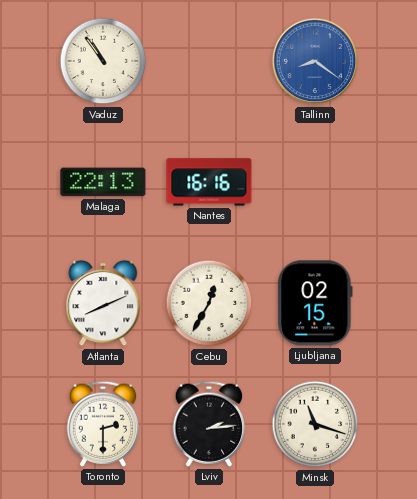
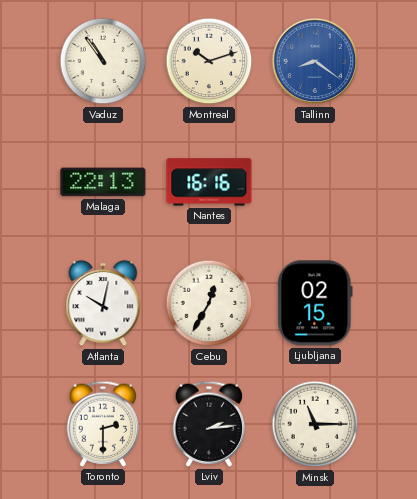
Montreal: none -> 10:12 (209, 61)
Atlanta: 8:11 -> 10:02 (103, 303)
Minsk: 11:18 -> 11:15 (315, 424)
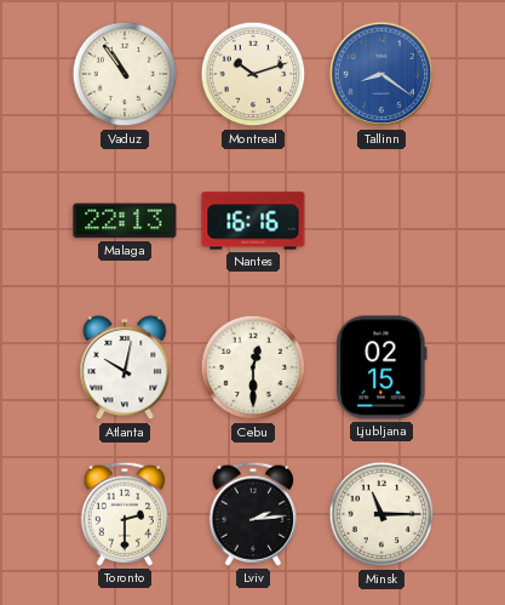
Cebu: 12:35 -> 12:30 (253, 367)
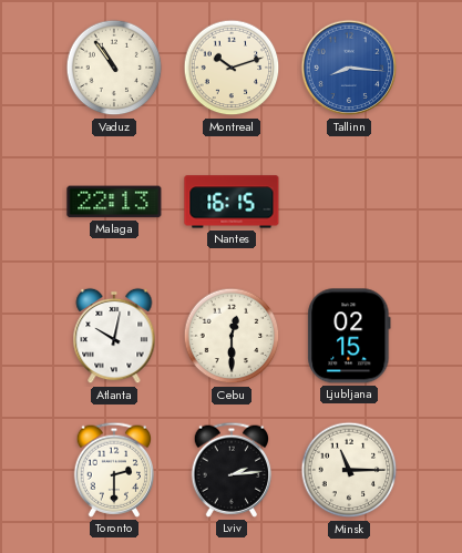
Tallinn: 8:21 -> 8:16 (349, 68)
Nantes: 16:16 -> 16:15 (232, 202)
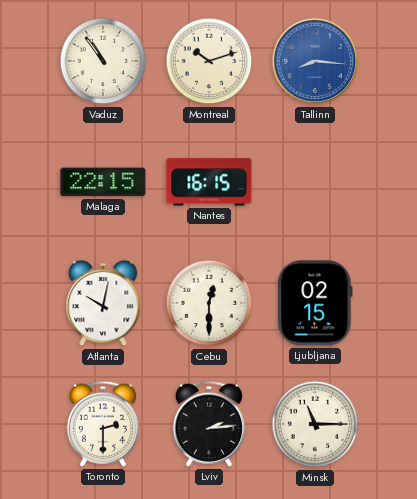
Malaga: 22:13 -> 22:15 (103, 182)
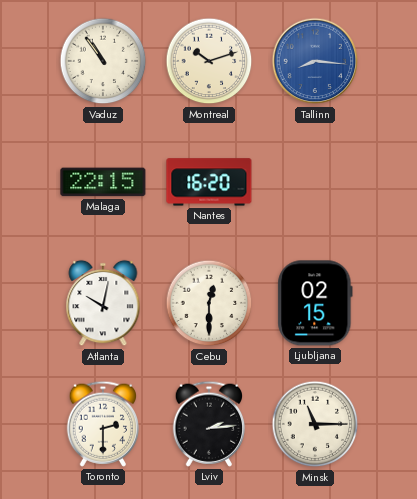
Nantes: 16:15 -> 16:20 (209, 182)
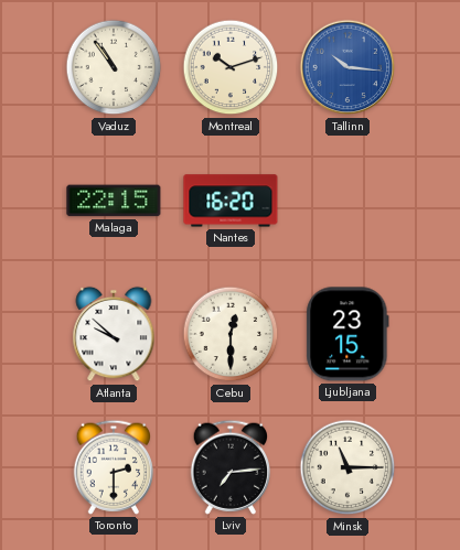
Tallinn: 8:16 -> 10:16 (347, 67)
Atlanta: 10:02 -> 9:52 (114, 334)
Ljubljana: 02:15 -> 23:15 (347, 334)
Lviv: 2:14 -> 7:14 (231, 467)
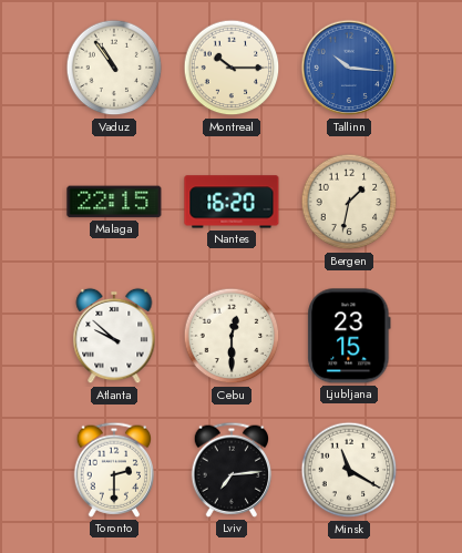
Montreal: 10:12 -> 10:15 (232, 68)
Bergen: none -> 1:32 (349, 202)
Minsk: 11:15 -> 11:20 (349, 470)
